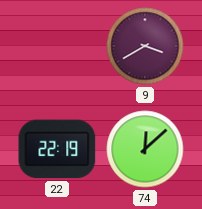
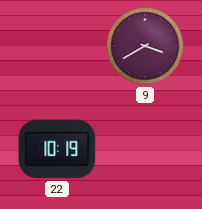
22: 22:19 -> 10:19 (57, 149)
74: 12:08 -> none (145, 149)
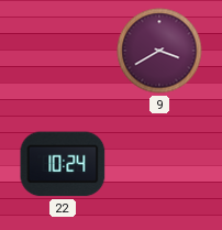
22: 10:19 -> 10:24 (63, 164)
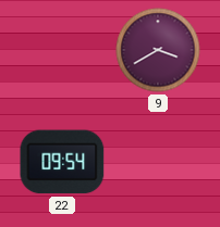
22: 10:24 -> 09:54 (62, 162)
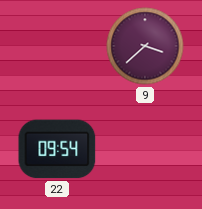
9: 3:40 -> 3:38 (145, 46)
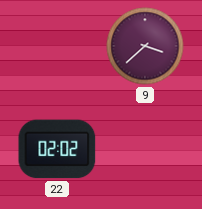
22: 09:54 -> 02:02 (57, 149)
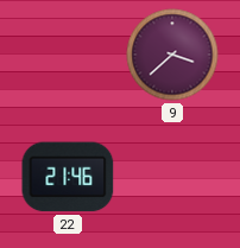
22: 02:02 -> 21:46 (68, 177)
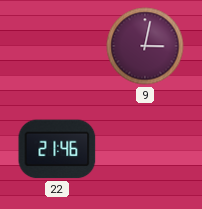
9: 3:38 -> 3:02 (145, 46)
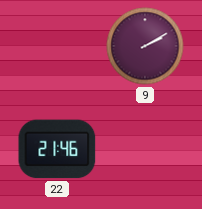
9: 3:02 -> 2:10 (145, 46)
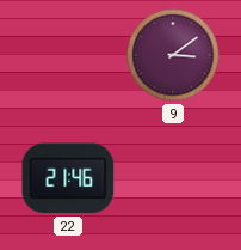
9: 2:10 -> 3:09 (173, 55)
